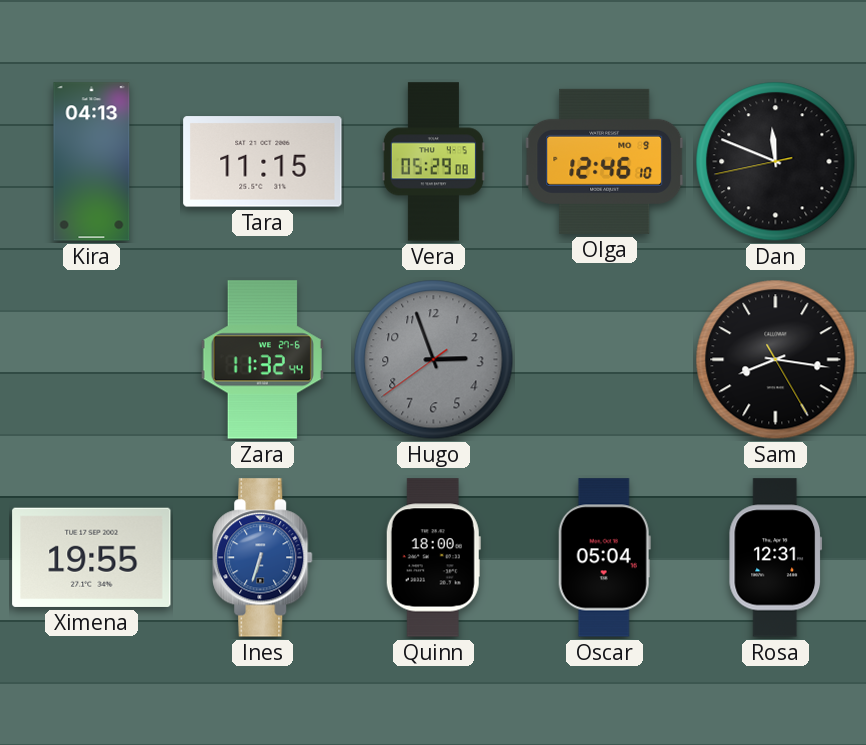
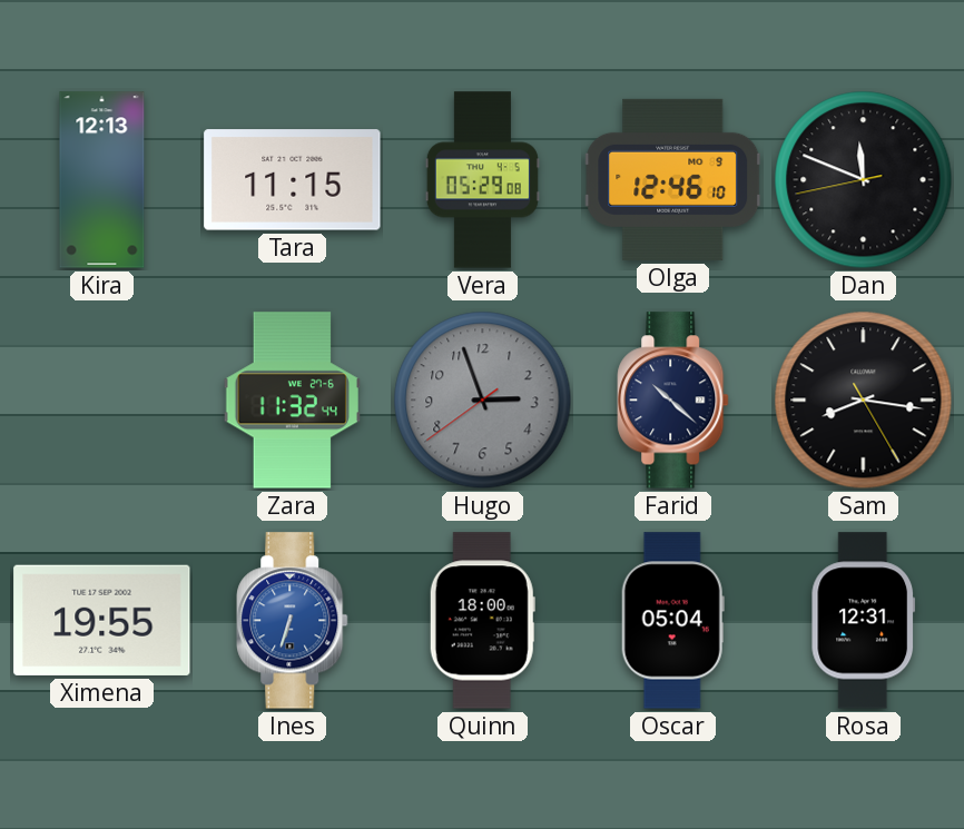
Kira: 04:13 -> 12:13 (102, 180)
Farid: none -> 10:22 (673, 401)
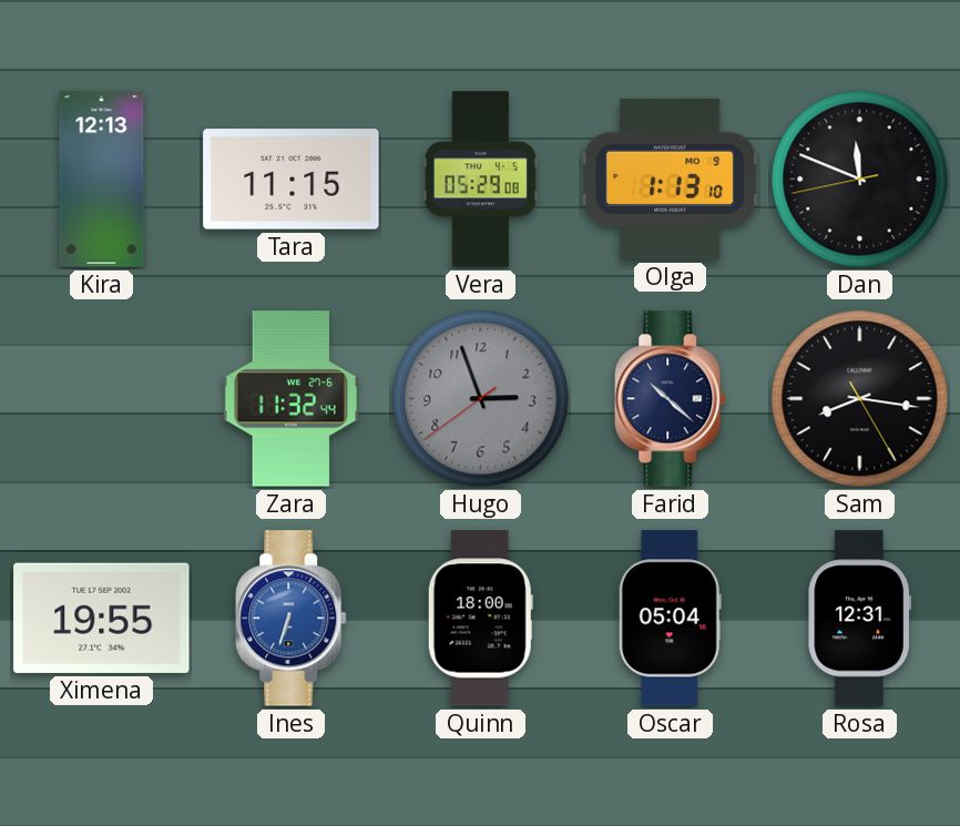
Olga: 12:46 -> 1:13 (671, 179)
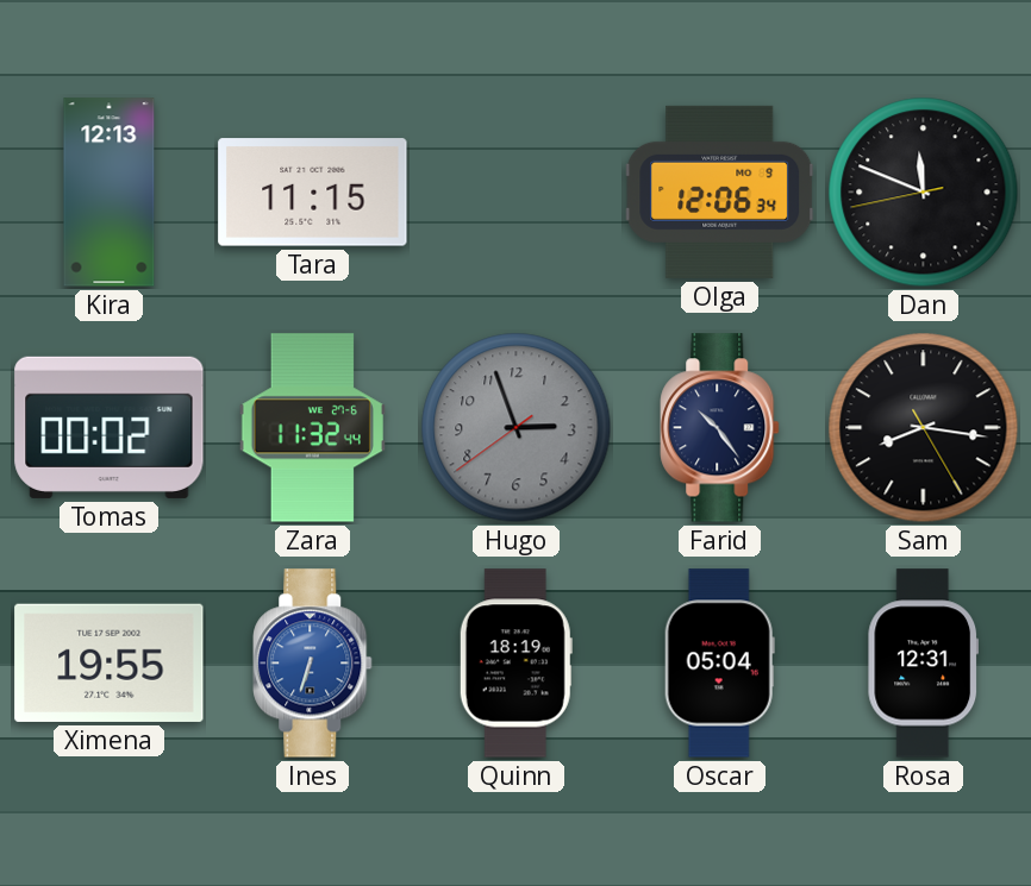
Vera: 05:29 -> none (480, 180)
Olga: 1:13 -> 12:06 (720, 191)
Tomas: none -> 00:02 (110, 427)
Farid: 10:22 -> 10:24 (720, 428)
Quinn: 18:00 -> 18:19 (515, 664)
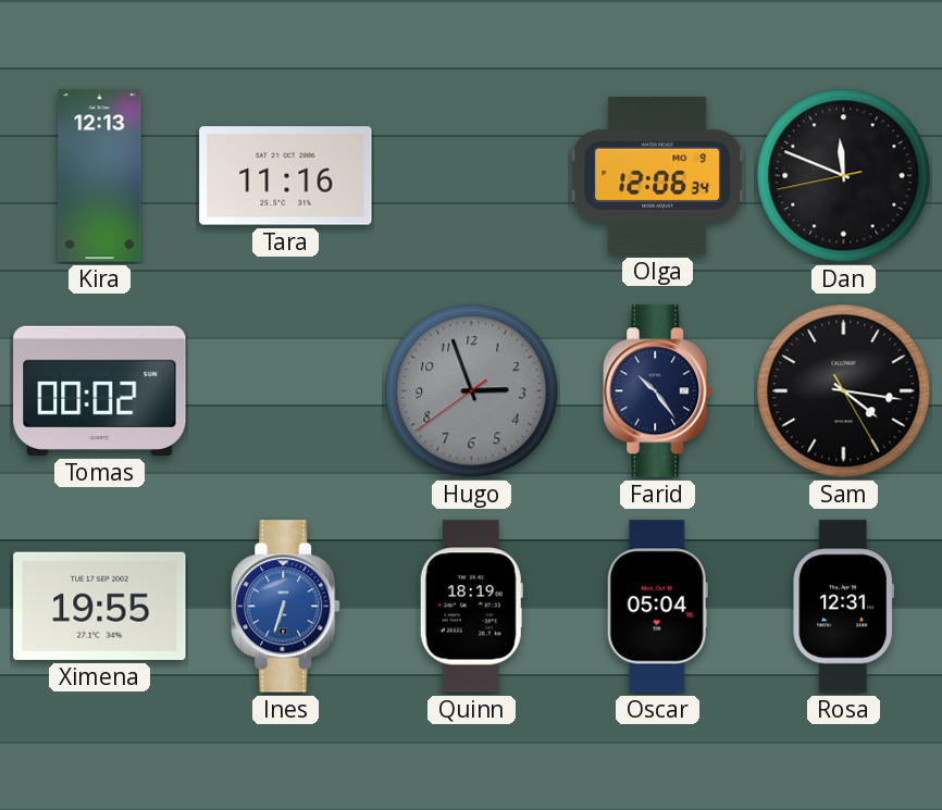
Tara: 11:15 -> 11:16 (286, 176)
Zara: 11:32 -> none (312, 428)
Sam: 8:16 -> 4:16 (844, 391)
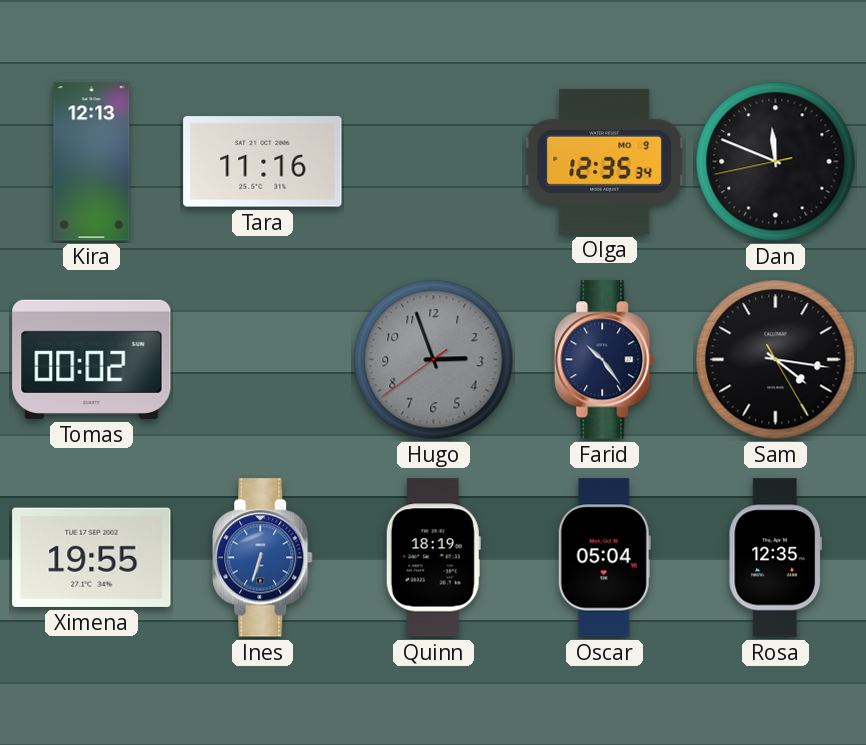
Olga: 12:06 -> 12:35 (605, 161)
Rosa: 12:31 -> 12:35 (776, 558)
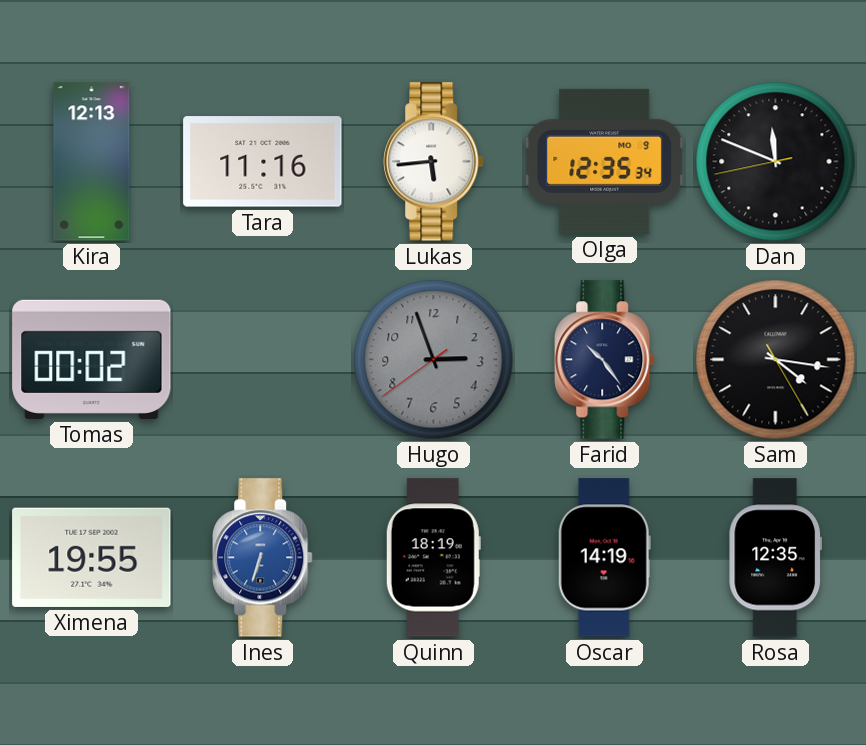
Lukas: none -> 5:44 (434, 162)
Oscar: 05:04 -> 14:19 (604, 558)
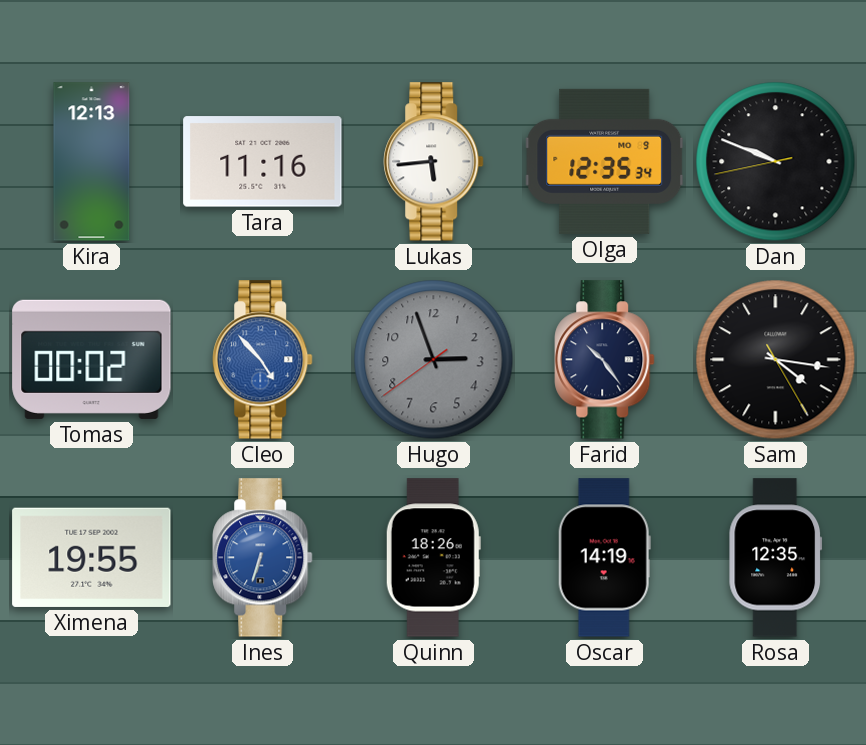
Dan: 11:48 -> 9:48 (776, 162)
Cleo: none -> 4:53 (263, 360)
Quinn: 18:19 -> 18:26 (433, 558)
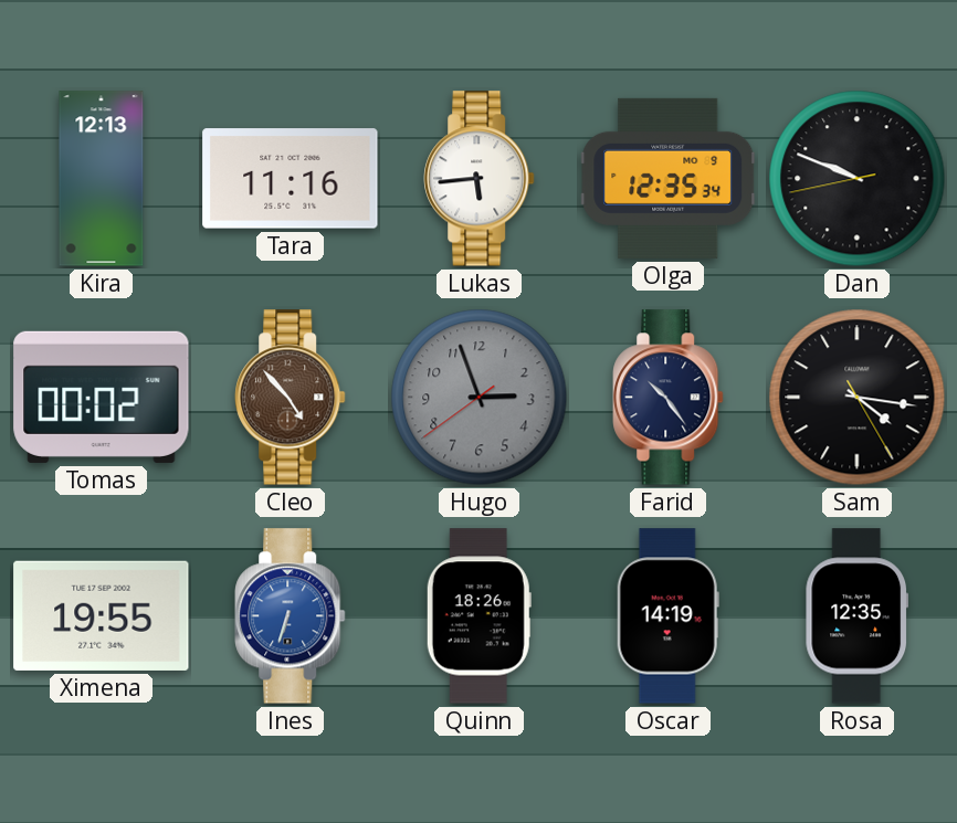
Cleo dial: blue -> brown (291, 398)
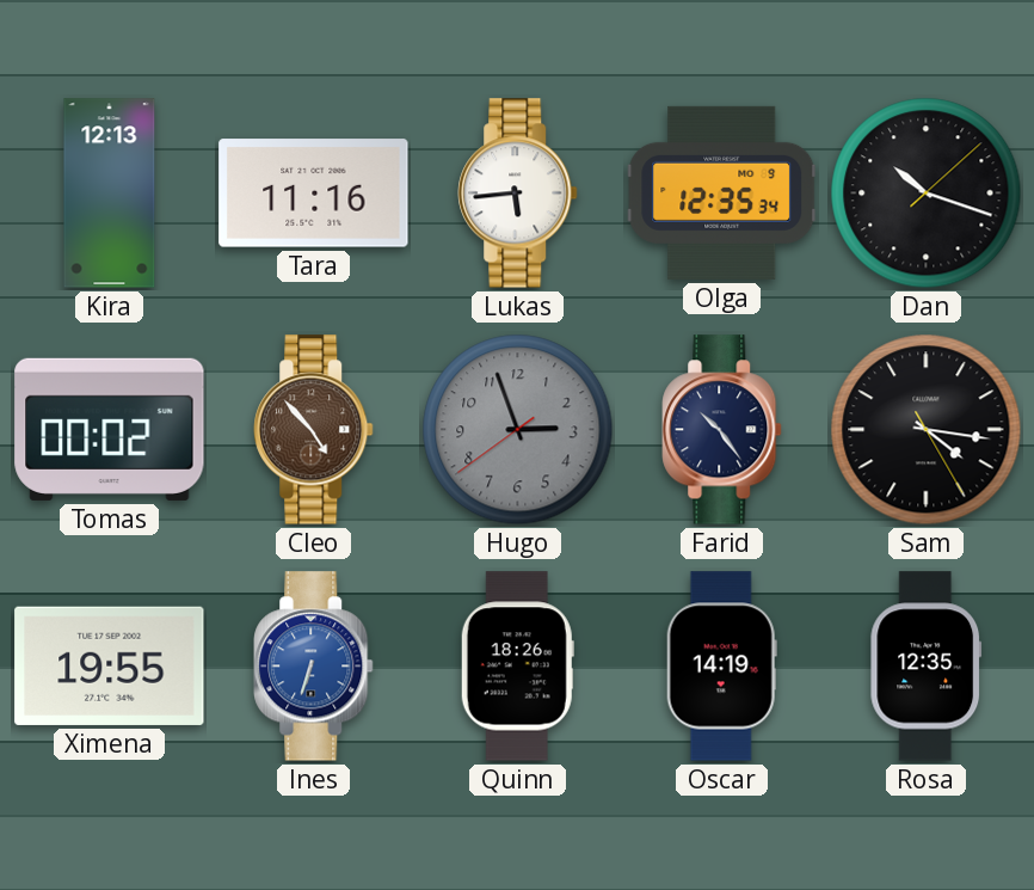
Dan: 9:48 -> 10:18 (927, 194)
